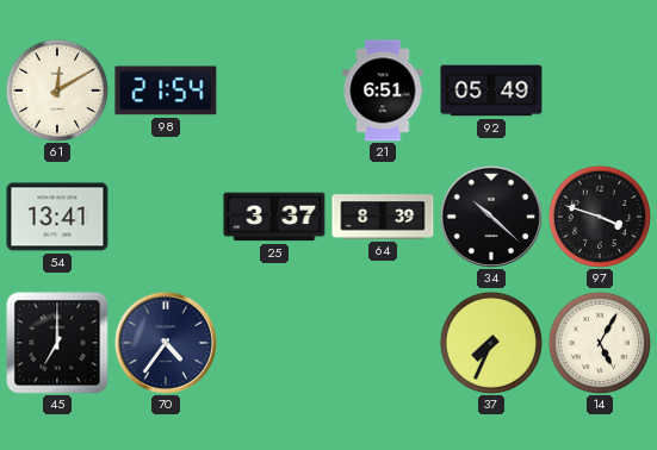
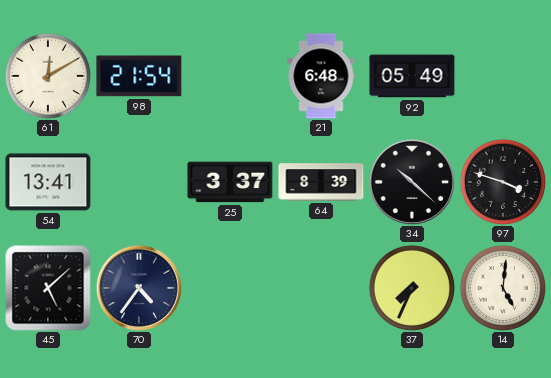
21: 6:51 -> 6:48 (321, 76)
45: 7:00 -> 5:08 (48, 288)
14: 5:05 -> 5:01 (502, 287)
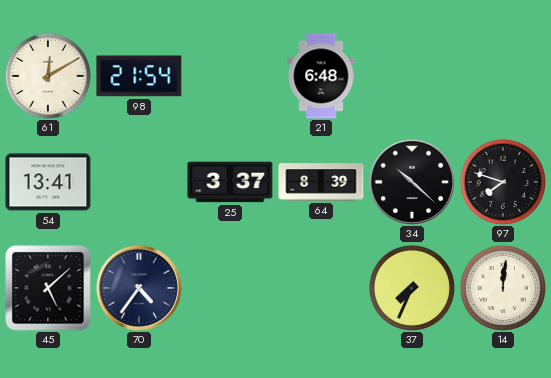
92: 05:49 -> none (412, 76)
97: 3:48 -> 7:48 (502, 181)
14: 5:01 -> 12:01 (502, 287)
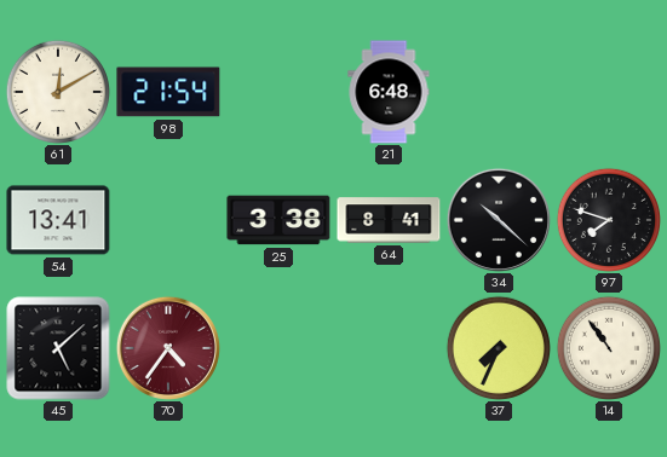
25: 3:37 -> 3:38 (278, 220)
64: 8:39 -> 8:41 (389, 220)
70 dial: navy -> burgundy (168, 348)
14: 12:01 -> 10:54 (608, 347)
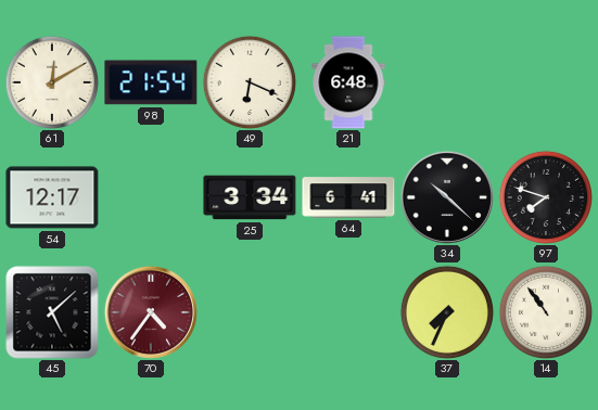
49: none -> 6:19 (249, 81)
54: 13:41 -> 12:17 (52, 197)
25: 3:38 -> 3:34 (250, 197)
64: 8:41 -> 6:41 (348, 197)
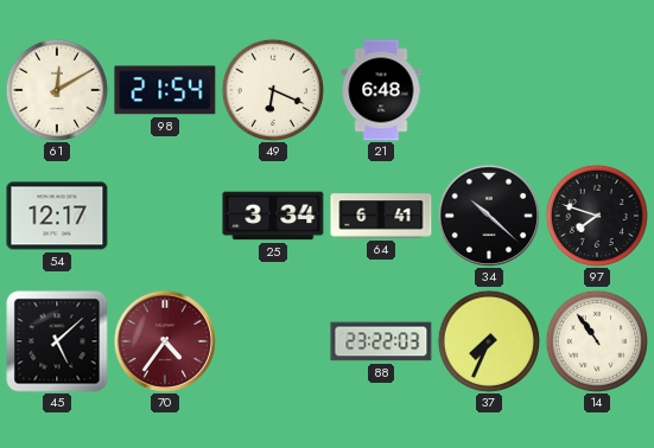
88: none -> 23:22 (381, 341)
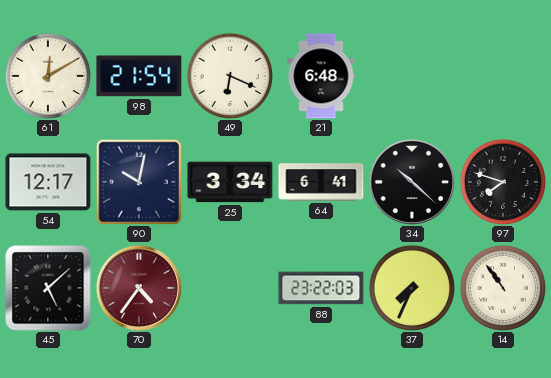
90: none -> 10:02 (139, 182)
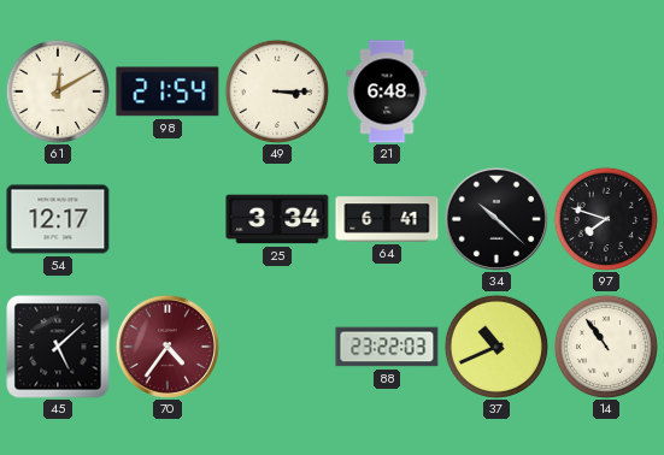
49: 6:19 -> 3:15 (276, 90)
90: 10:02 -> none (139, 182)
37: 7:34 -> 10:41 (495, 345)
